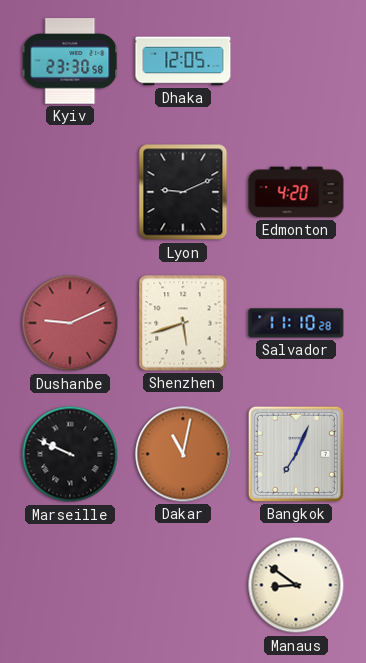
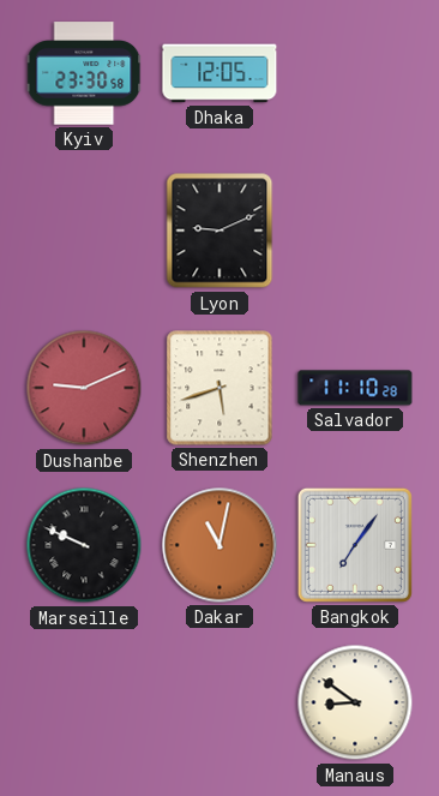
Edmonton: 4:20 -> none (296, 192)
Bangkok: 7:04 -> 7:06 (355, 545)
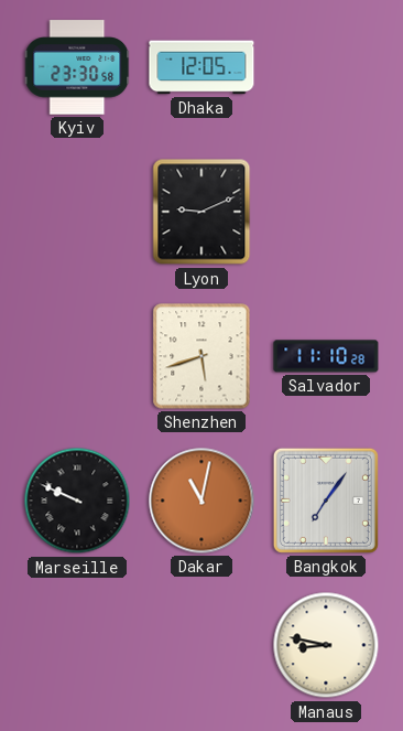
Dushanbe: 9:11 -> none (84, 388)
Manaus: 8:51 -> 8:47 (326, 645)
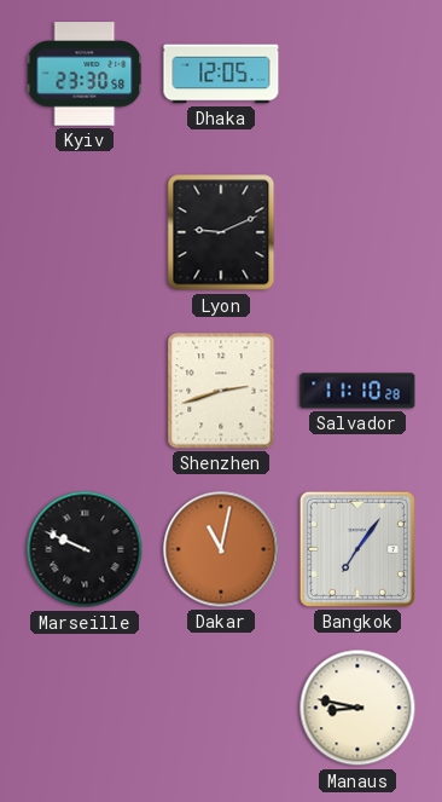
Shenzhen: 5:42 -> 2:42 (221, 391)
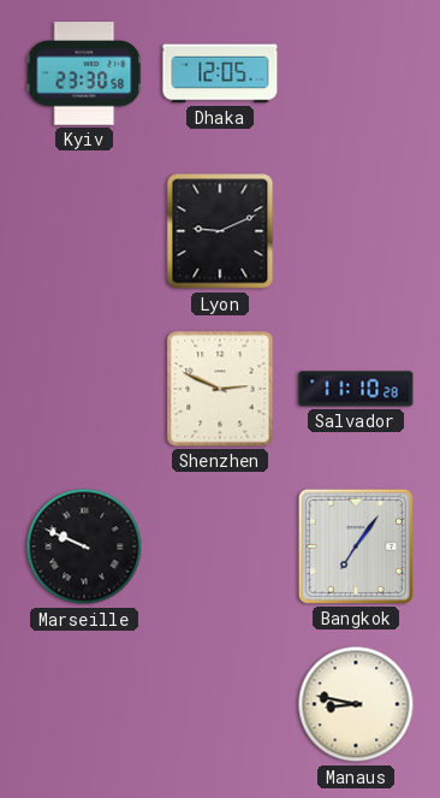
Shenzhen: 2:42 -> 2:49 (220, 389)
Dakar: 11:02 -> none (221, 549)
